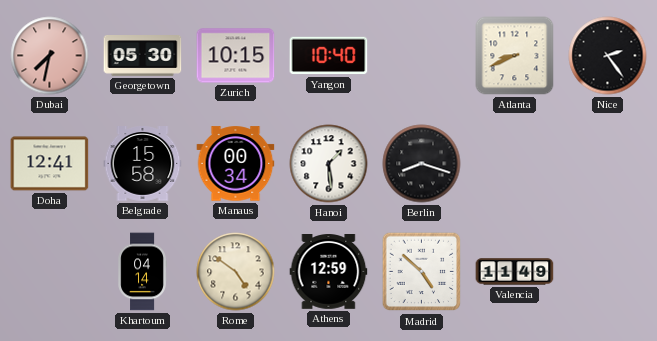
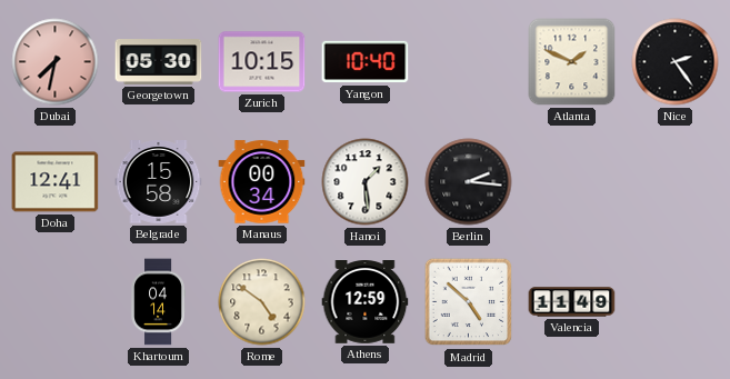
Atlanta: 8:41 -> 1:49 (572, 62)
Berlin: 8:18 -> 2:16 (469, 182)
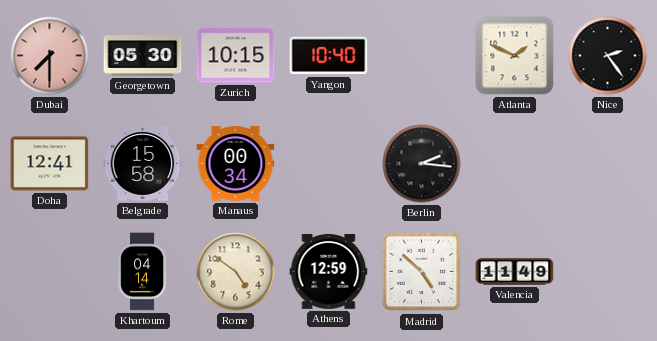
Dubai: 7:32 -> 7:30 (50, 56)
Hanoi: 1:29 -> none (366, 182)
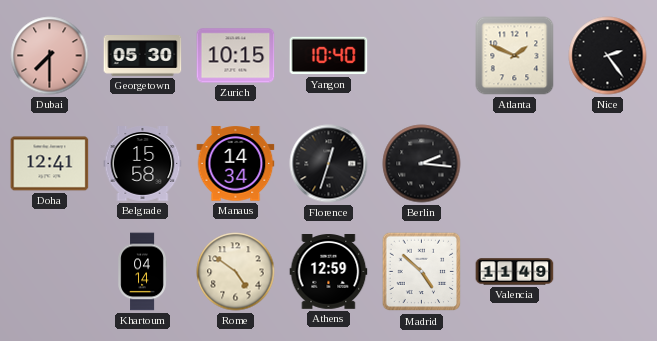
Manaus: 00:34 -> 14:34 (236, 164)
Florence: none -> 12:33 (329, 164)
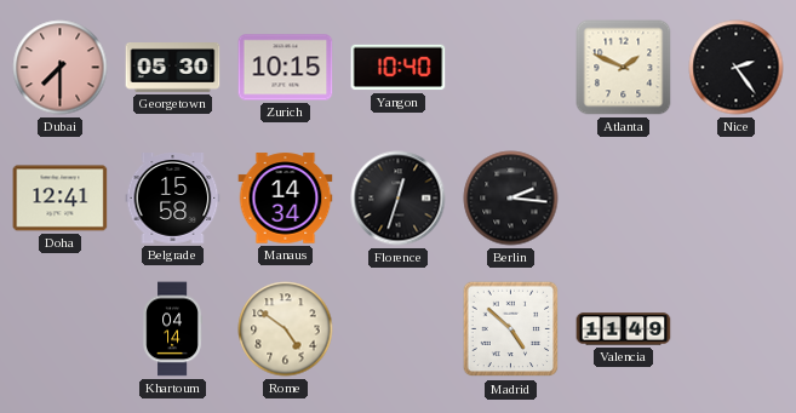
Athens: 12:59 -> none (329, 272)
